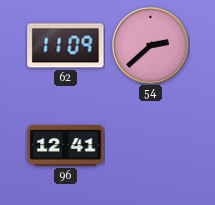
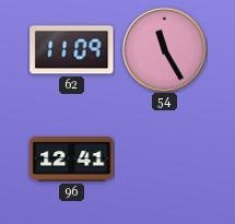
54: 2:38 -> 11:25 (164, 49)
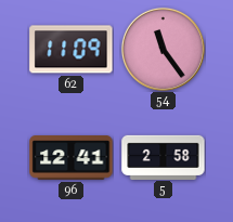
54: 11:25 -> 11:24 (163, 49)
5: none -> 2:58 (164, 157)
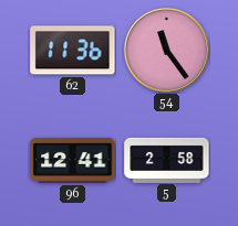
62: 11:09 -> 11:36 (73, 51)
